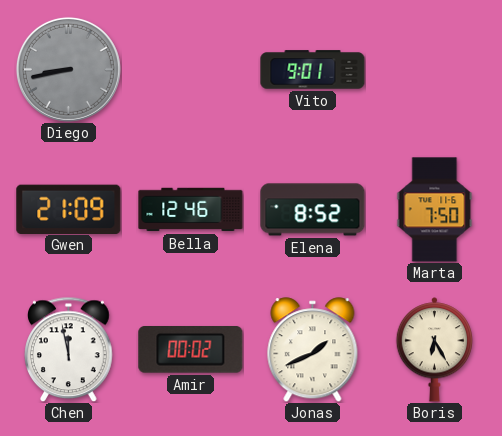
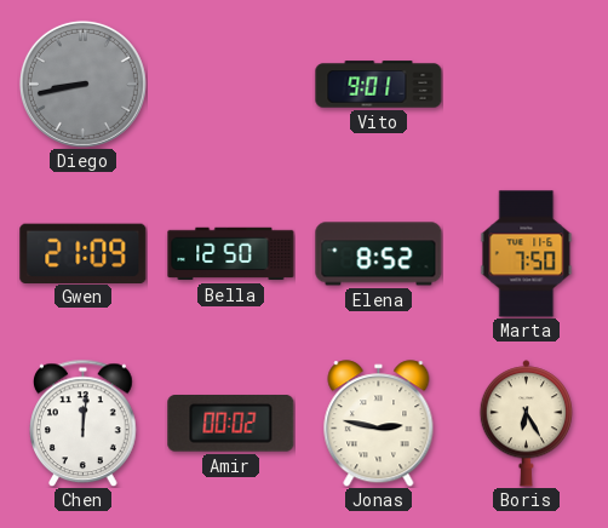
Bella: 12:46 -> 12:50 (231, 254)
Chen: 11:58 -> 12:01 (84, 423)
Jonas: 1:41 -> 2:47 (379, 424)
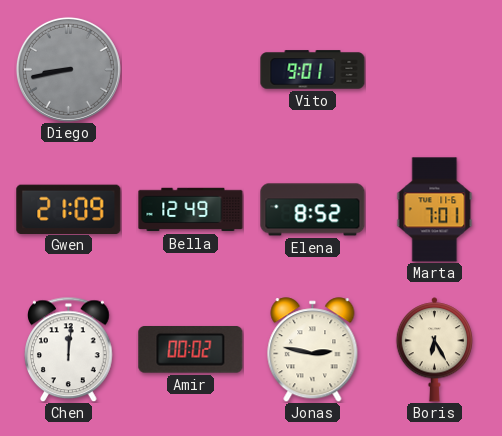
Bella: 12:50 -> 12:49 (191, 210)
Marta: 7:50 -> 7:01 (435, 210)
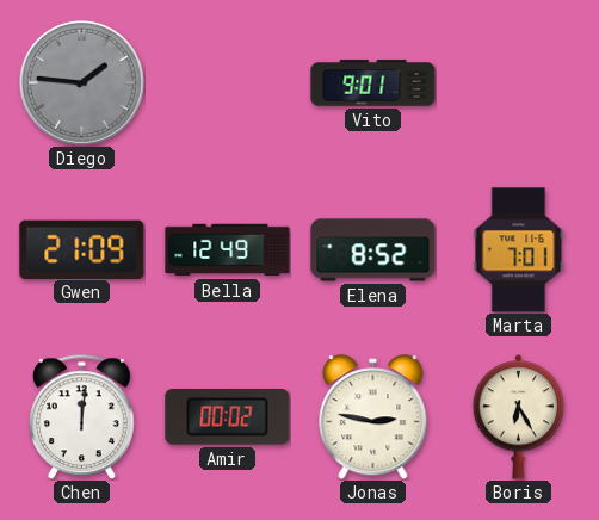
Diego: 8:43 -> 1:46 (81, 82)
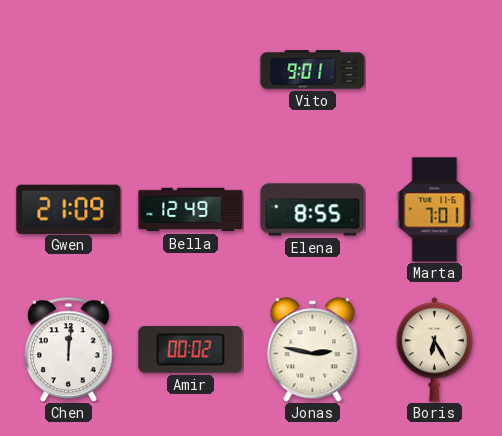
Diego: 1:46 -> none (81, 82)
Elena: 8:52 -> 8:55 (313, 210)
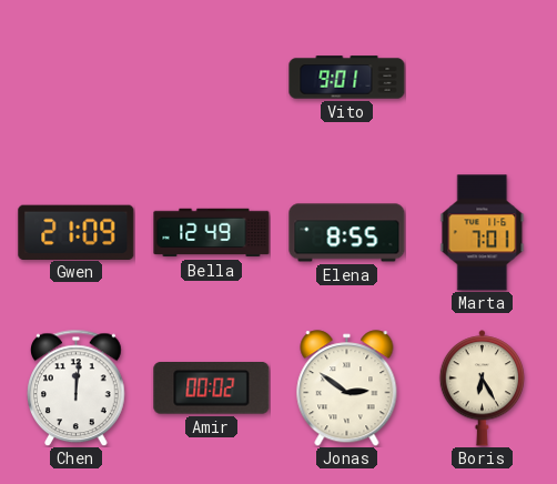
Jonas: 2:47 -> 2:51 (347, 389)
